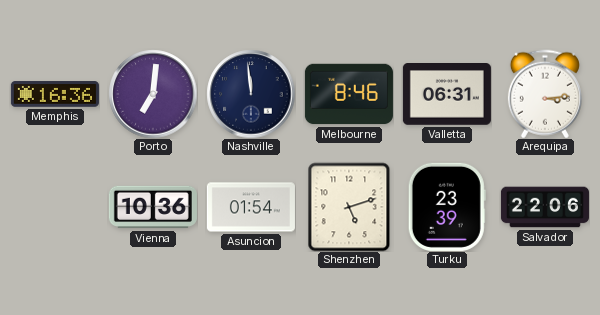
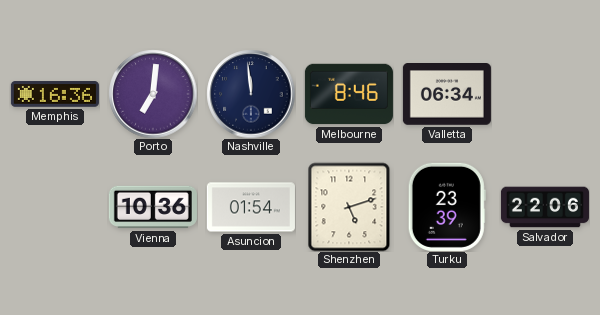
Valletta: 06:31 -> 06:34 (447, 94)
Arequipa: 3:14 -> none (545, 94)
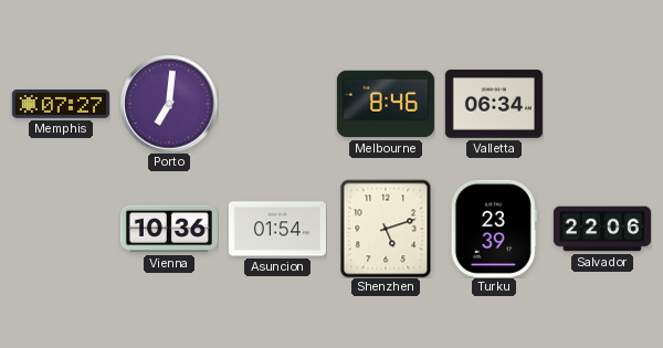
Memphis: 16:36 -> 07:27 (61, 104)
Nashville: 11:59 -> none (251, 94)
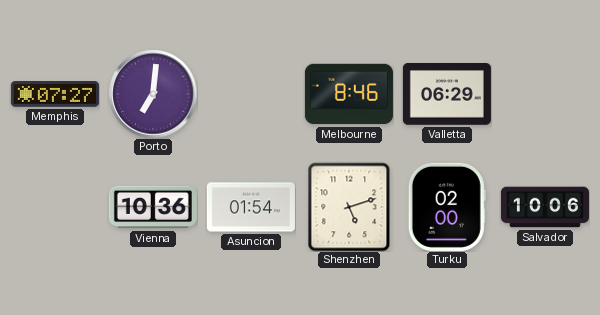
Valletta: 06:34 -> 06:29 (447, 94)
Turku: 23:39 -> 02:00 (447, 207)
Salvador: 22:06 -> 10:06 (545, 207)
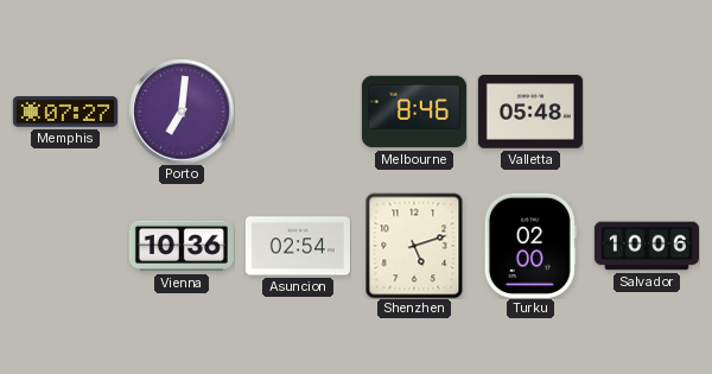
Valletta: 06:29 -> 05:48 (530, 112)
Asuncion: 01:54 -> 02:54 (298, 246)
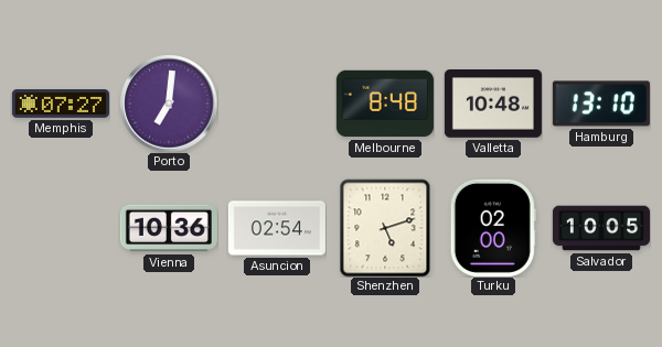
Melbourne: 8:46 -> 8:48 (385, 104)
Valletta: 05:48 -> 10:48 (493, 104)
Hamburg: none -> 13:10 (601, 104)
Salvador: 10:06 -> 10:05 (601, 228)
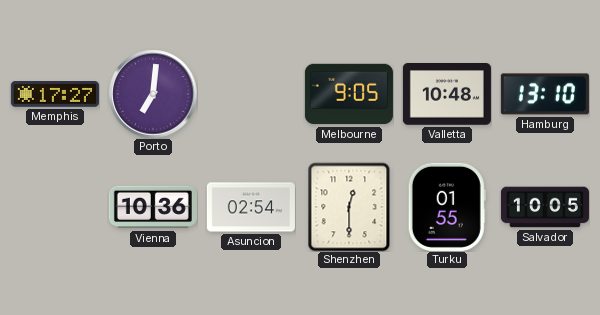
Memphis: 07:27 -> 17:27 (55, 94)
Melbourne: 8:48 -> 9:05 (349, 94)
Shenzhen: 5:12 -> 12:30 (349, 207)
Turku: 02:00 -> 01:55 (447, 207)
